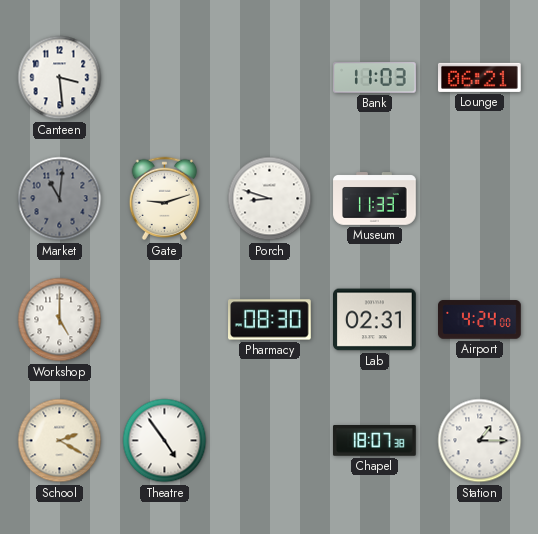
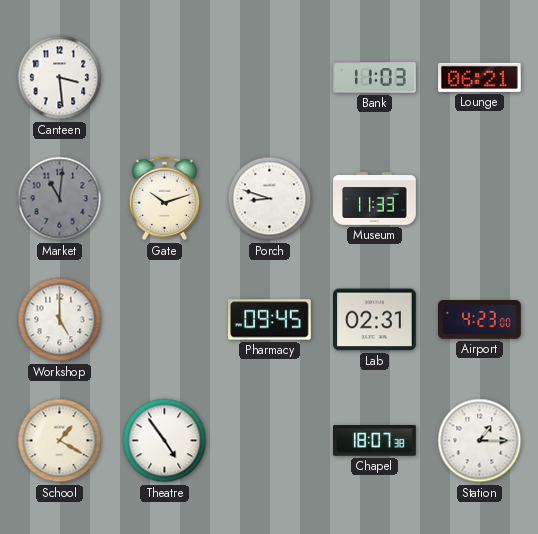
Gate: 9:12 -> 10:12 (165, 199)
Pharmacy: 08:30 -> 09:45 (270, 320)
Airport: 4:24 -> 4:23 (480, 320)
School: 2:20 -> 1:20 (60, 441)
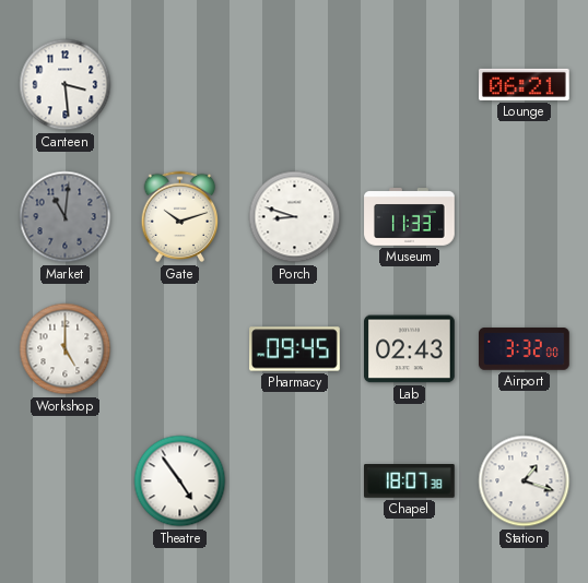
Bank: 11:03 -> none (375, 78)
Lab: 02:31 -> 02:43 (410, 349)
Airport: 4:23 -> 3:32 (525, 349)
School: 1:20 -> none (60, 441)
Station: 1:15 -> 1:18 (525, 481)
